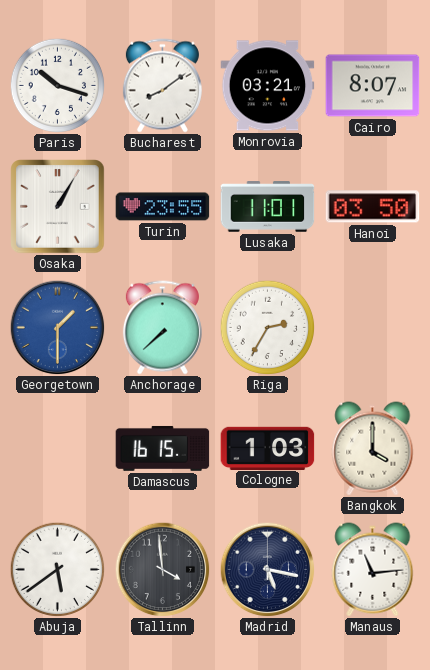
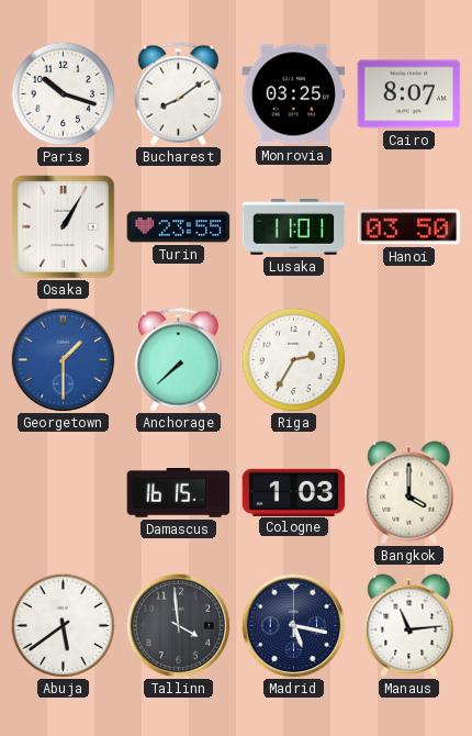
Monrovia: 03:21 -> 03:25 (294, 94)
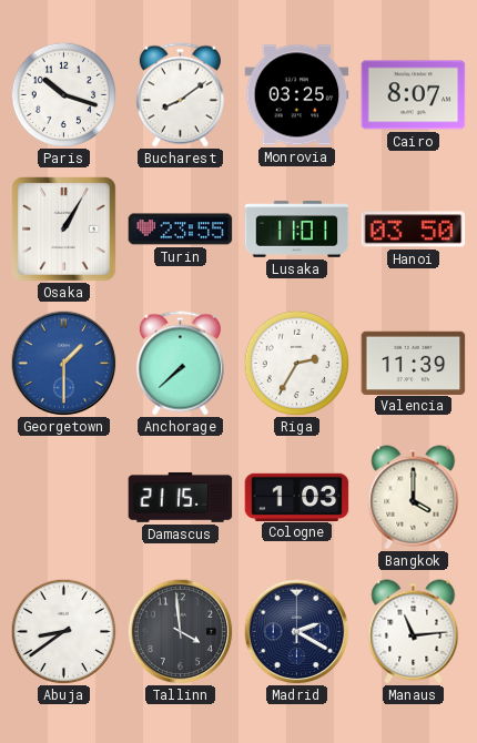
Valencia: none -> 11:39 (414, 363)
Damascus: 16:15 -> 21:15 (181, 498)
Abuja: 5:39 -> 8:39 (63, 631)
Madrid: 5:17 -> 2:20 (296, 631)
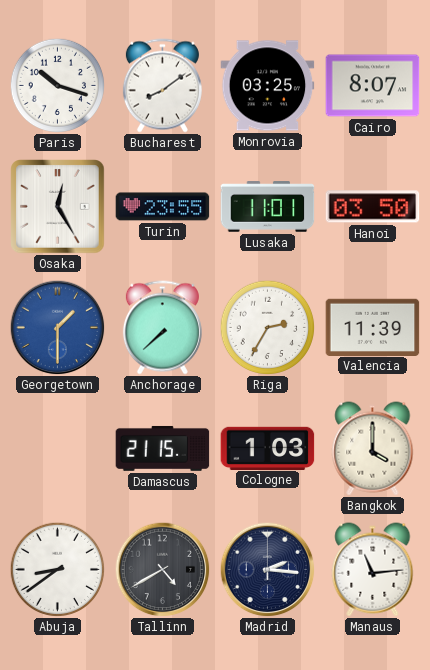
Osaka: 1:05 -> 12:25 (58, 207)
Tallinn: 3:59 -> 4:40 (162, 569)
Madrid: 2:20 -> 2:16 (267, 569)
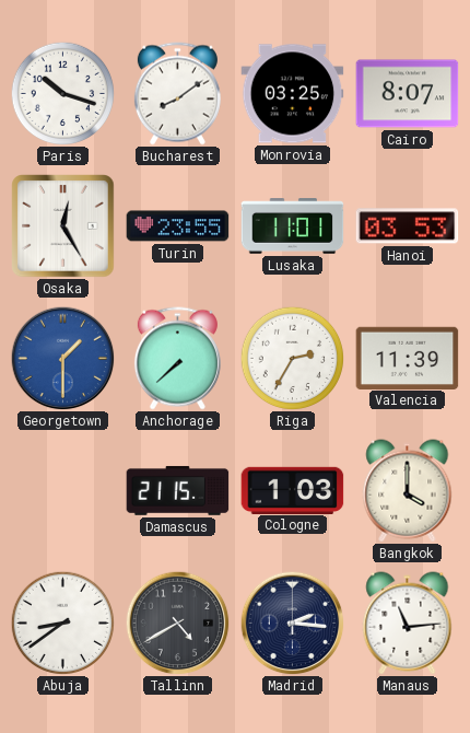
Hanoi: 03:50 -> 03:53 (408, 226)
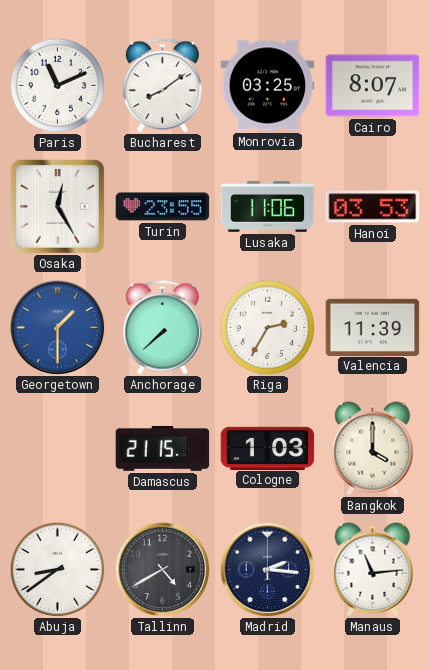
Paris: 10:18 -> 11:11 (57, 85)
Lusaka: 11:01 -> 11:06 (268, 207)
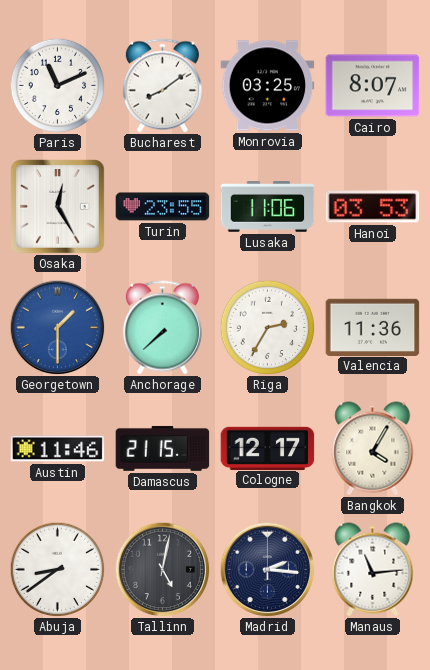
Valencia: 11:39 -> 11:36 (373, 327)
Austin: none -> 11:46 (58, 449)
Cologne: 1:03 -> 12:17 (268, 448)
Bangkok: 4:00 -> 4:05 (373, 449)
Tallinn: 4:40 -> 5:02 (162, 569)
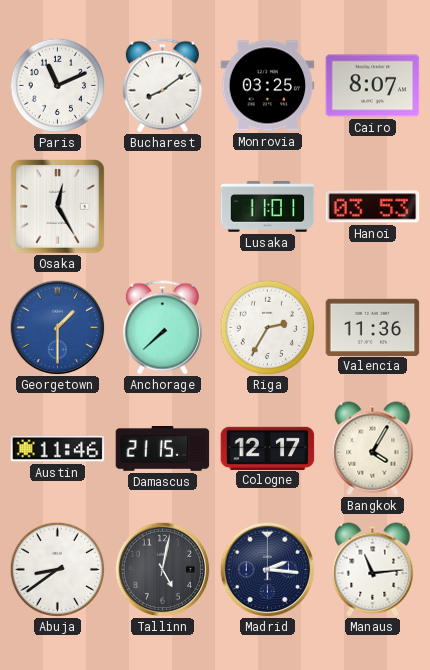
Turin: 23:55 -> none (163, 207)
Lusaka: 11:06 -> 11:01 (268, 207)
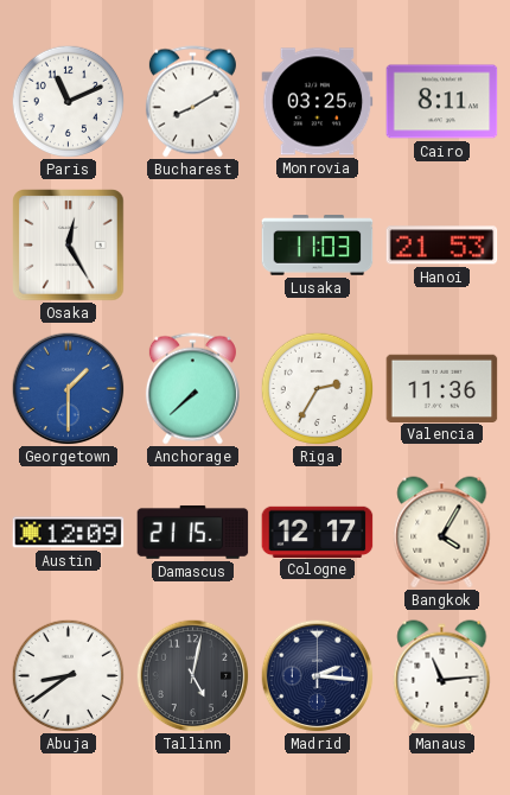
Bucharest: 8:09 -> 8:10 (192, 102)
Cairo: 8:07 -> 8:11 (442, 102)
Lusaka: 11:01 -> 11:03 (318, 246)
Hanoi: 03:53 -> 21:53 (442, 246)
Austin: 11:46 -> 12:09 (69, 533)
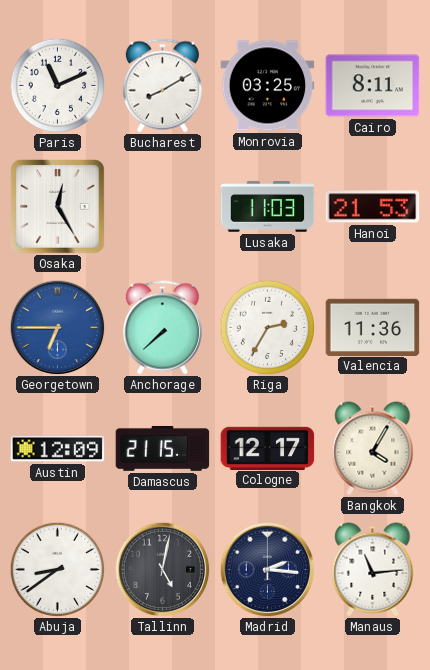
Georgetown: 1:30 -> 6:45 (57, 327)
